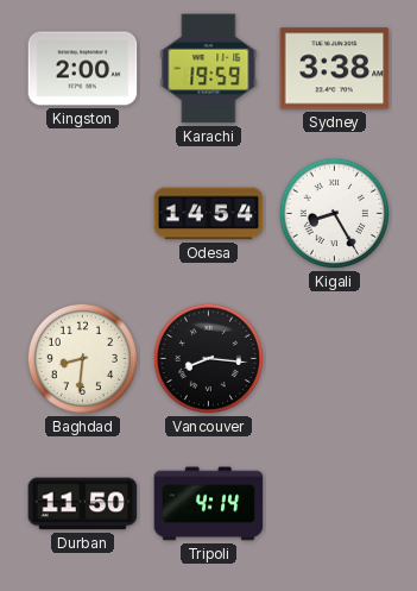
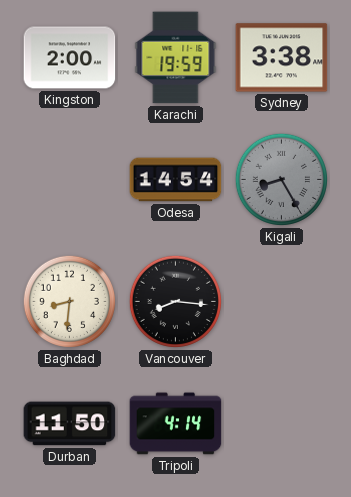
Kigali dial: white -> grey (281, 179)
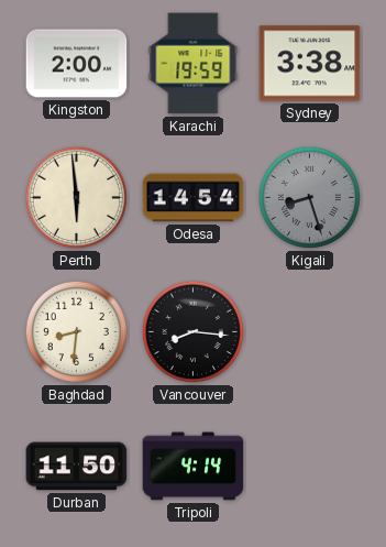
Perth: none -> 5:59 (76, 197)
Kigali: 8:25 -> 8:27 (309, 197)
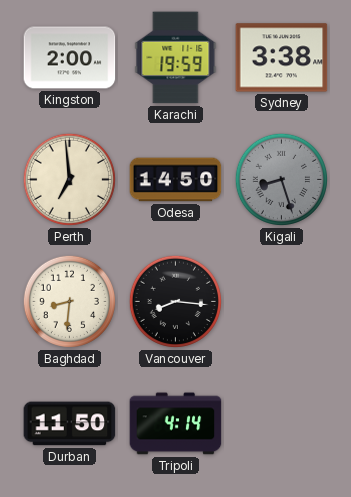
Perth: 5:59 -> 6:59 (69, 179)
Odesa: 14:54 -> 14:50 (176, 180)
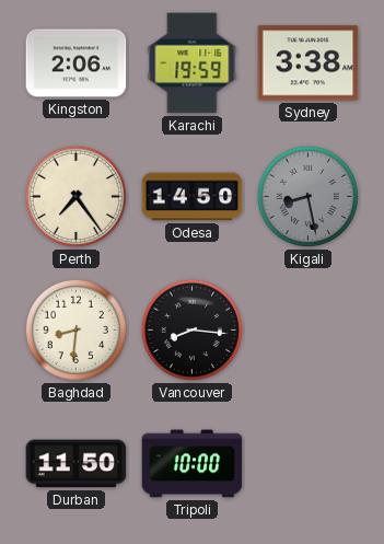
Kingston: 2:00 -> 2:06 (77, 63)
Perth: 6:59 -> 7:24 (75, 196)
Kigali: 8:27 -> 8:28 (307, 196)
Tripoli: 4:14 -> 10:00 (193, 464)
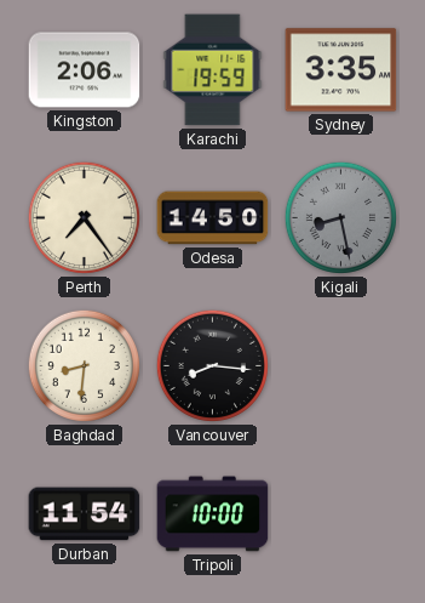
Sydney: 3:38 -> 3:35 (341, 70)
Durban: 11:50 -> 11:54 (85, 514)
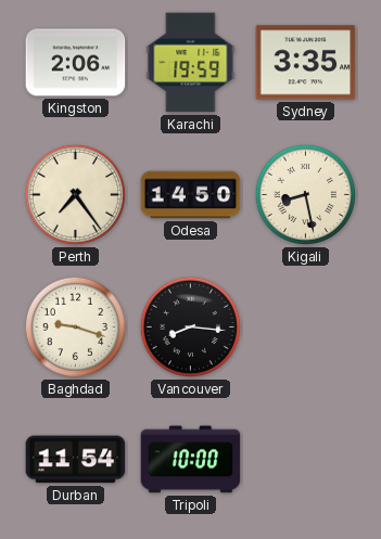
Kigali dial: grey -> cream (305, 194)
Baghdad: 8:31 -> 9:18 (75, 326)
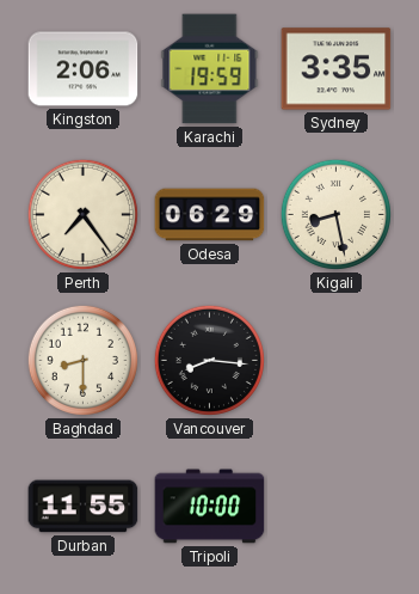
Odesa: 14:50 -> 06:29 (210, 215)
Baghdad: 9:18 -> 8:30 (82, 360)
Durban: 11:54 -> 11:55 (84, 507)
